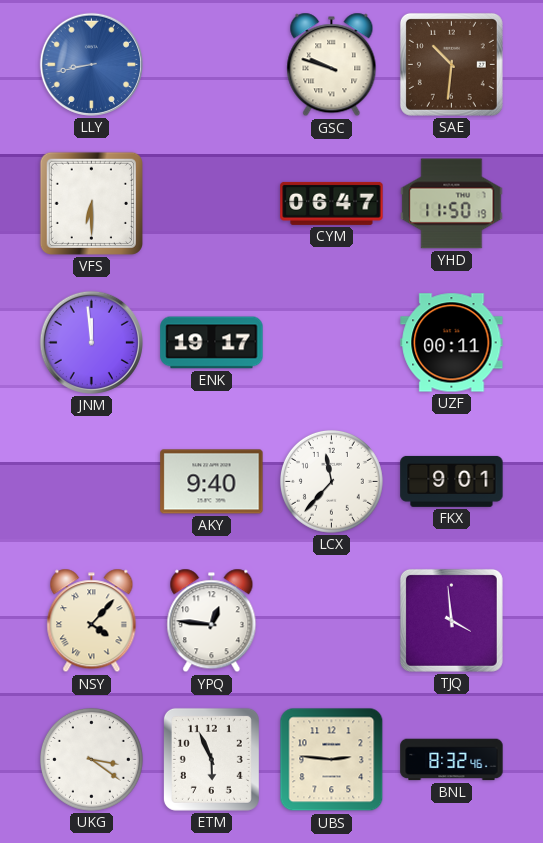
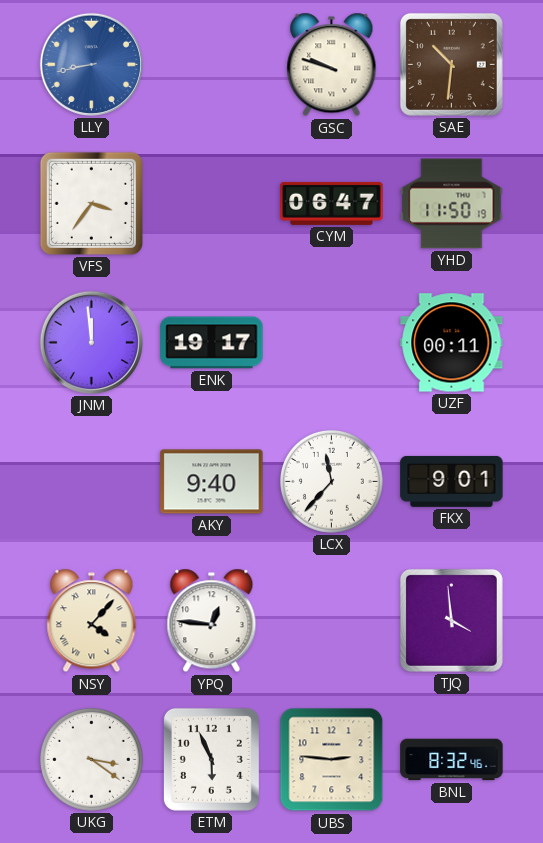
VFS: 6:30 -> 3:36 (91, 203)
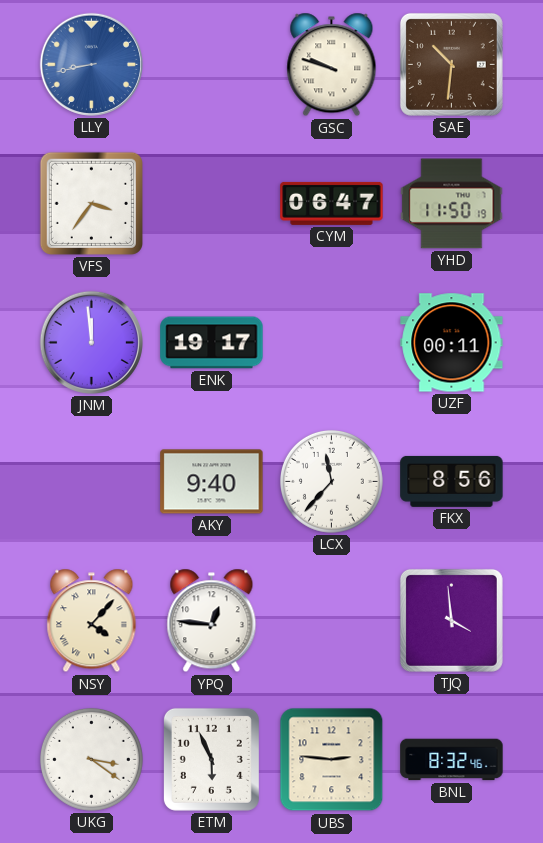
FKX: 9:01 -> 8:56 (452, 481)
